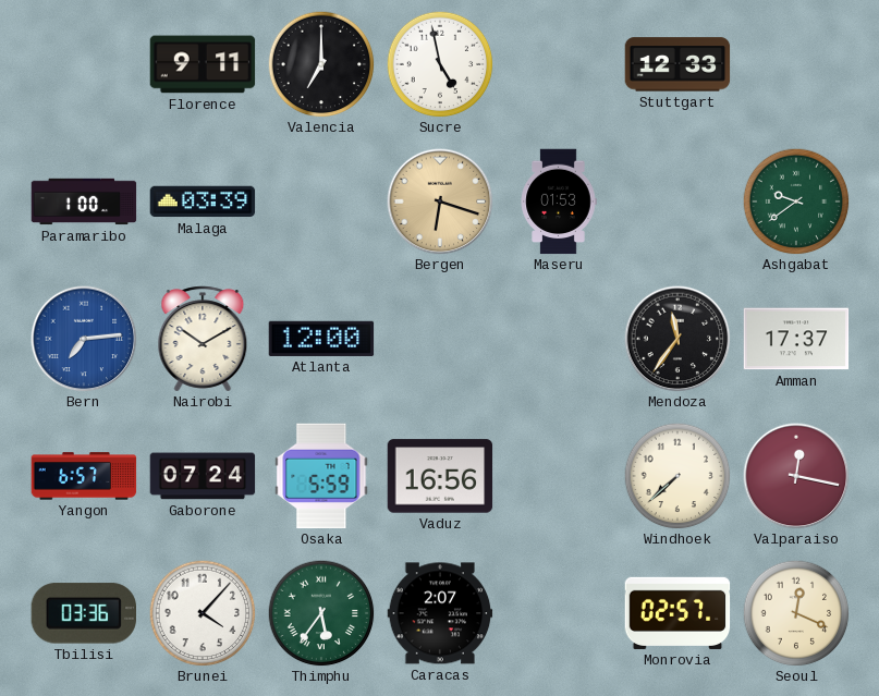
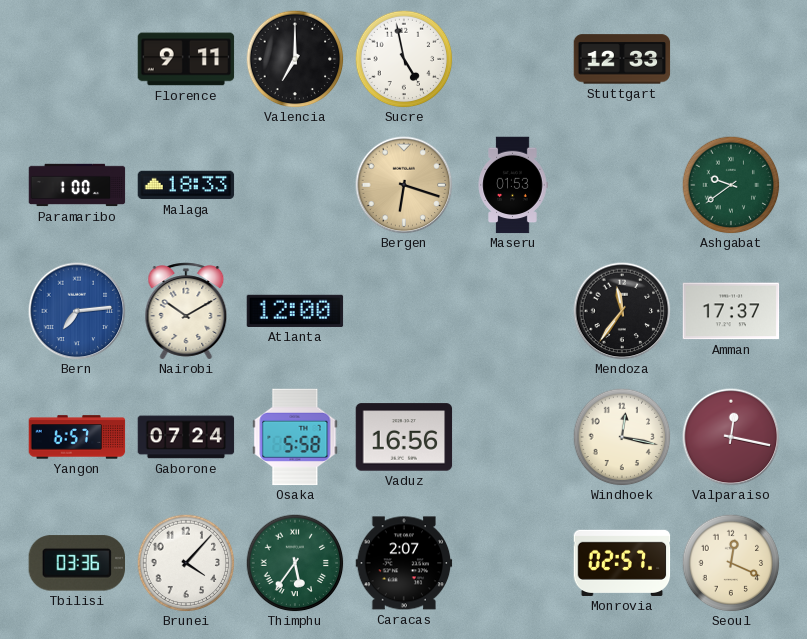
Malaga: 03:39 -> 18:33 (186, 185)
Osaka: 5:59 -> 5:58 (295, 437)
Windhoek: 7:38 -> 12:17 (622, 437)
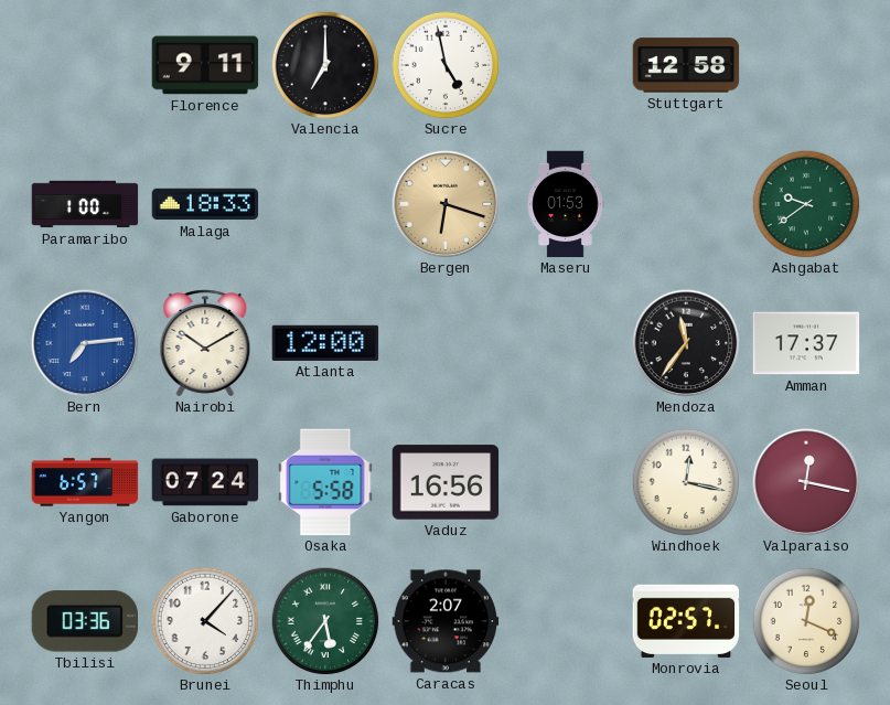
Stuttgart: 12:33 -> 12:58 (686, 65)
